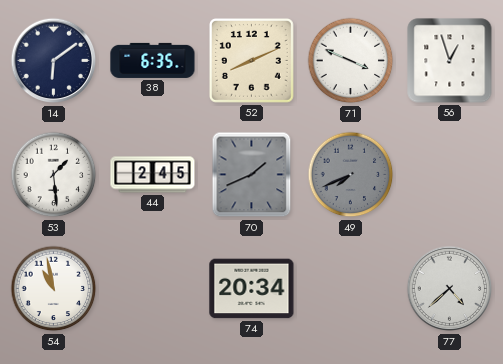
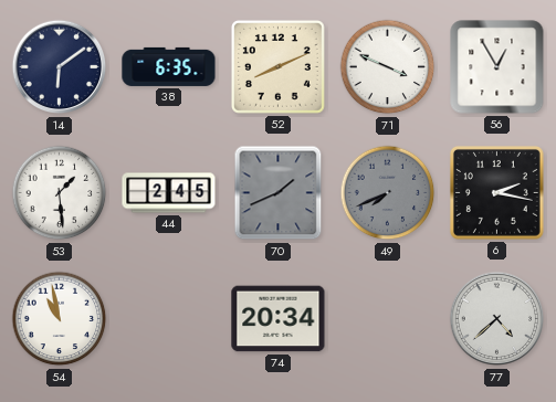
56: 12:57 -> 12:55 (497, 67)
6: none -> 2:17 (496, 192)
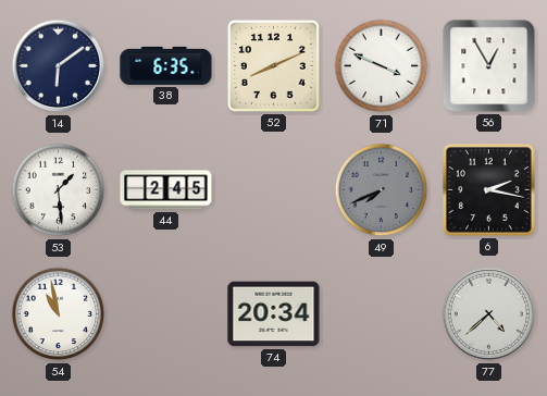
70: 1:41 -> none (279, 193)
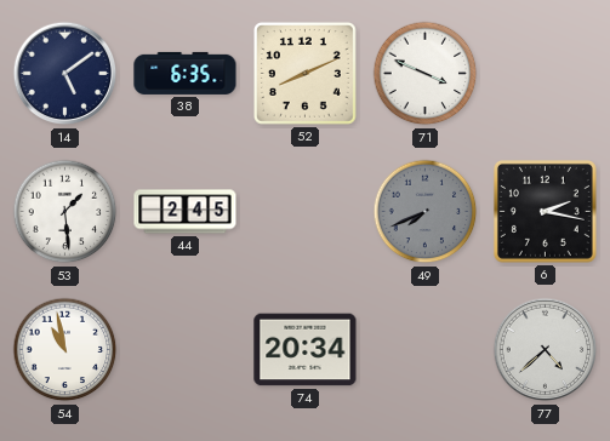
14: 6:09 -> 5:09 (65, 74)
56: 12:55 -> none (489, 66)
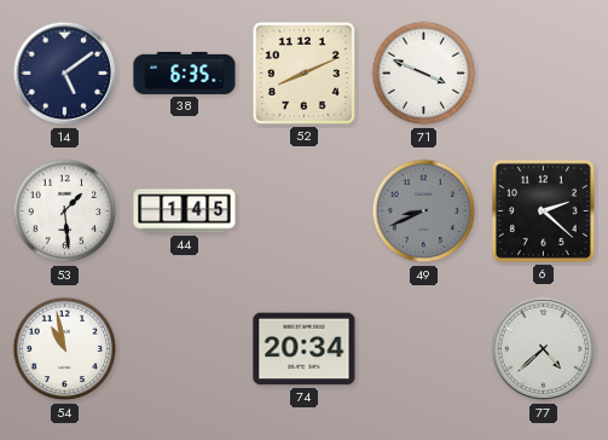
44: 2:45 -> 1:45 (185, 212)
49: 7:41 -> 8:41 (424, 212)
6: 2:17 -> 2:22 (543, 210)
